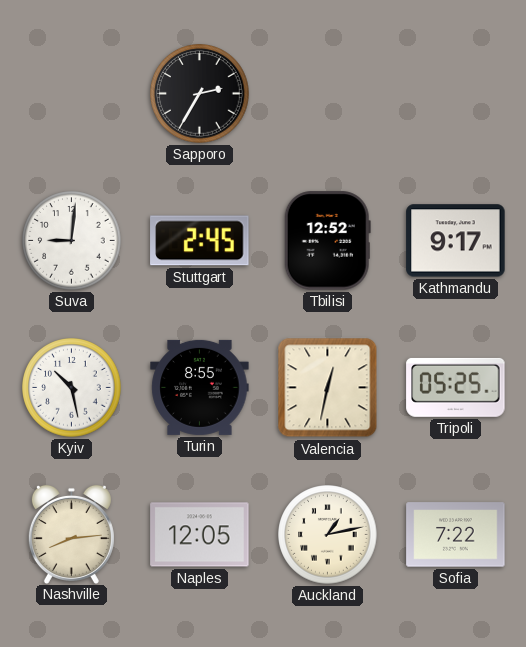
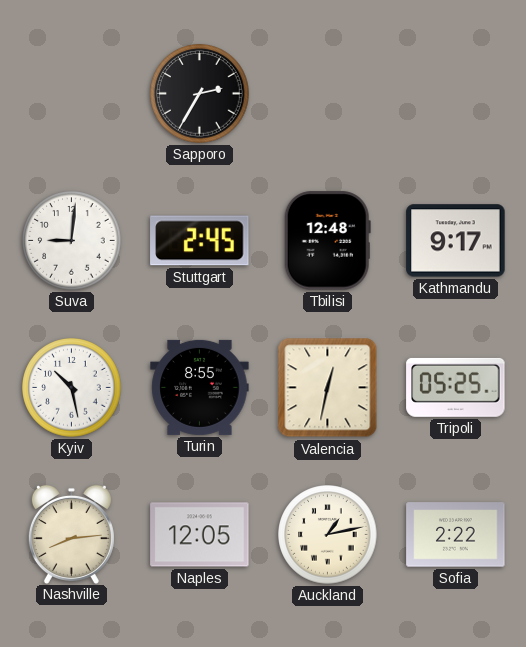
Tbilisi: 12:52 -> 12:48 (327, 241)
Sofia: 7:22 -> 2:22 (456, 535)
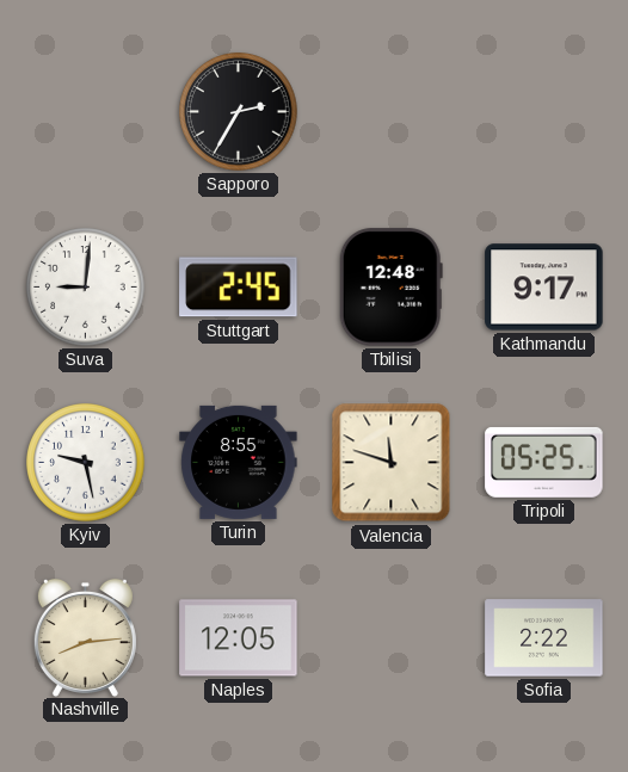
Kyiv: 10:28 -> 9:28 (86, 463)
Valencia: 12:32 -> 11:48 (392, 463)
Auckland: 1:13 -> none (328, 535)
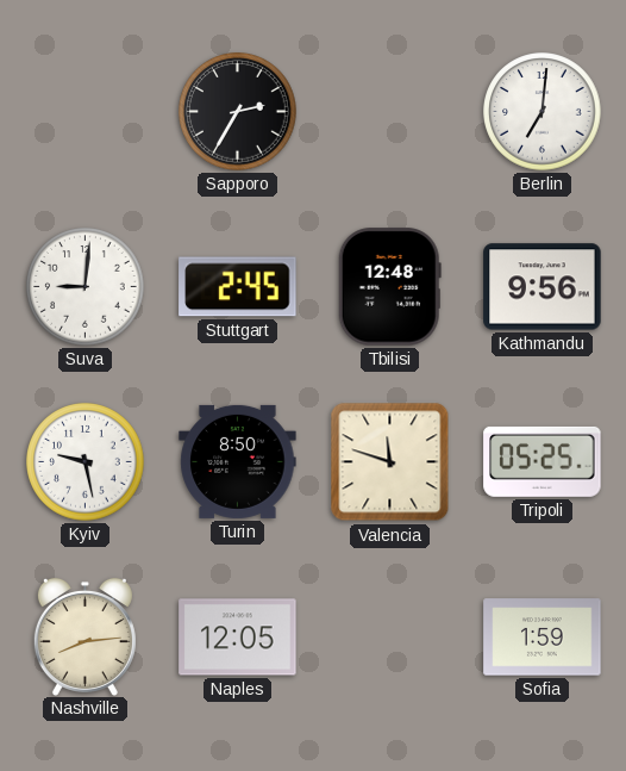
Berlin: none -> 7:01 (543, 112)
Kathmandu: 9:17 -> 9:56 (543, 287)
Turin: 8:55 -> 8:50 (238, 461)
Sofia: 2:22 -> 1:59 (543, 638)
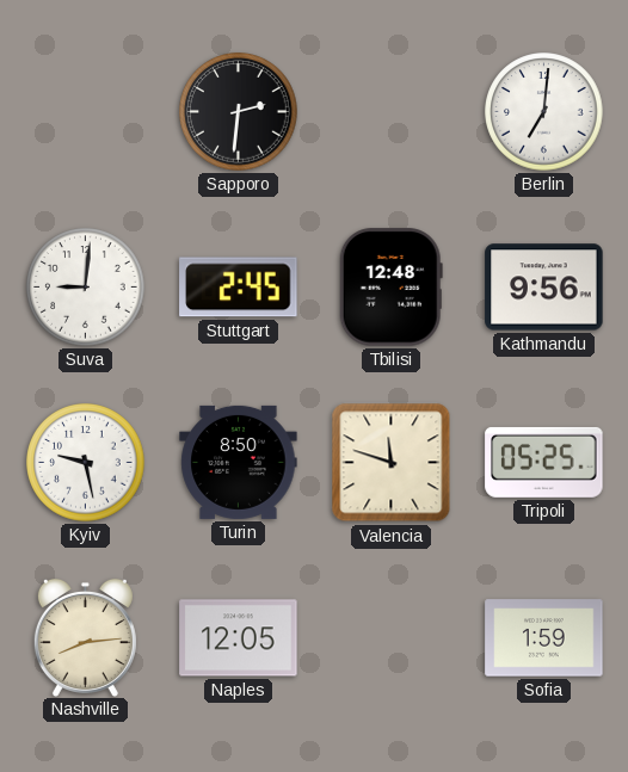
Sapporo: 2:35 -> 2:31 (239, 112)
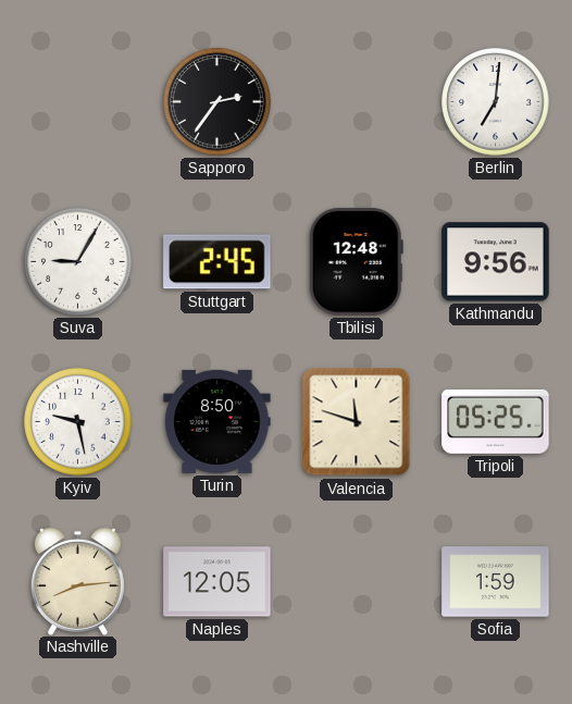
Sapporo: 2:31 -> 2:36 (217, 102)
Suva: 9:01 -> 9:05 (78, 262)
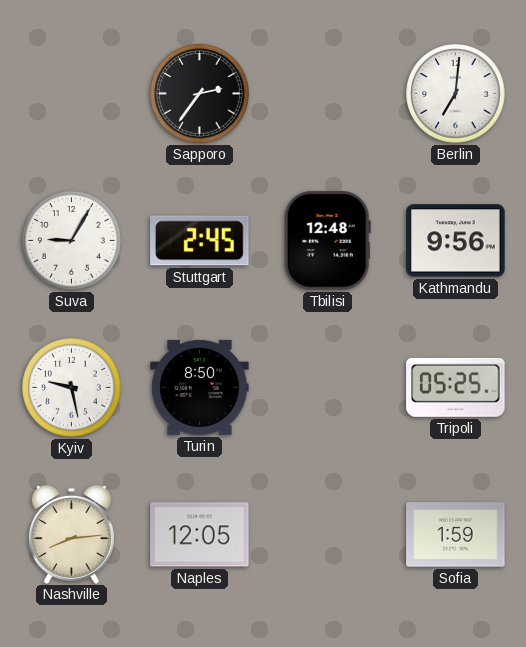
Valencia: 11:48 -> none (357, 422)
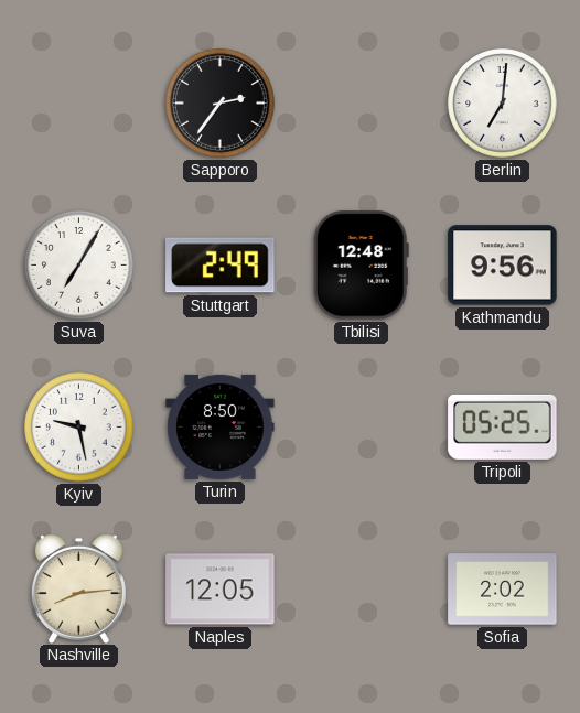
Suva: 9:05 -> 7:05 (79, 266)
Stuttgart: 2:45 -> 2:49 (221, 266)
Sofia: 1:59 -> 2:02 (503, 590)
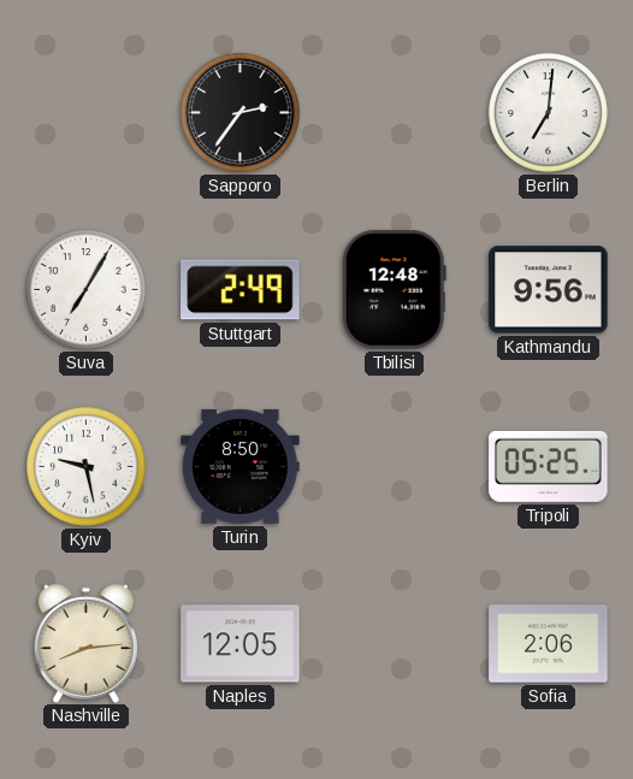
Sofia: 2:02 -> 2:06 (549, 644)
